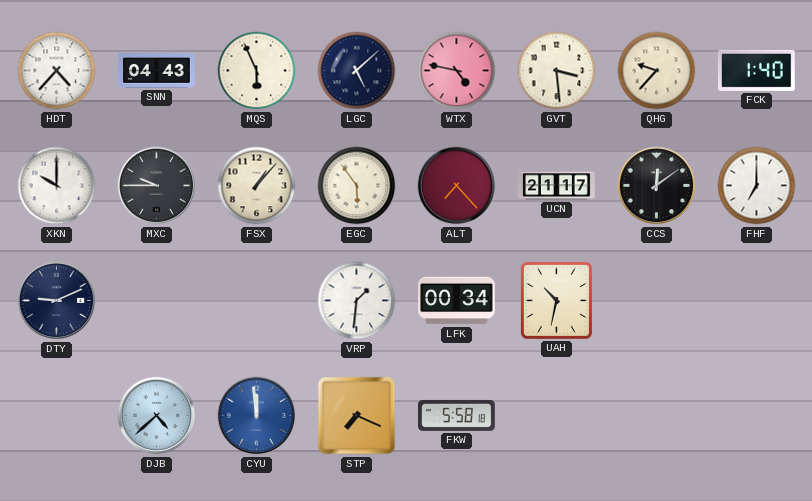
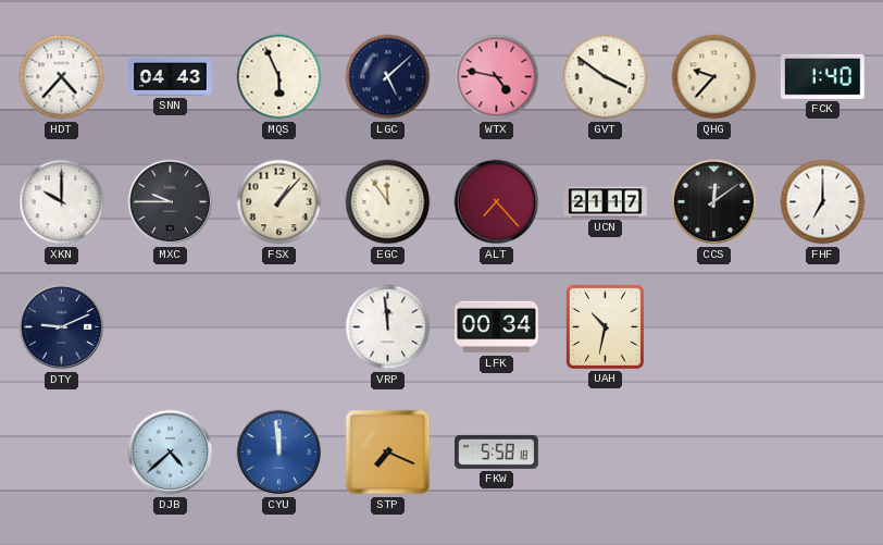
GVT: 3:29 -> 3:51 (606, 77)
EGC: 5:54 -> 11:54 (388, 202)
VRP: 1:31 -> 11:59 (388, 327)
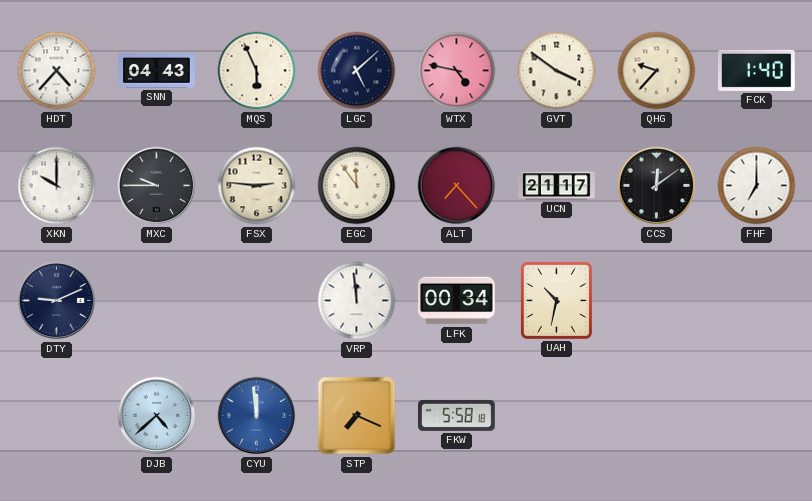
FSX: 1:07 -> 2:46 (257, 186)
